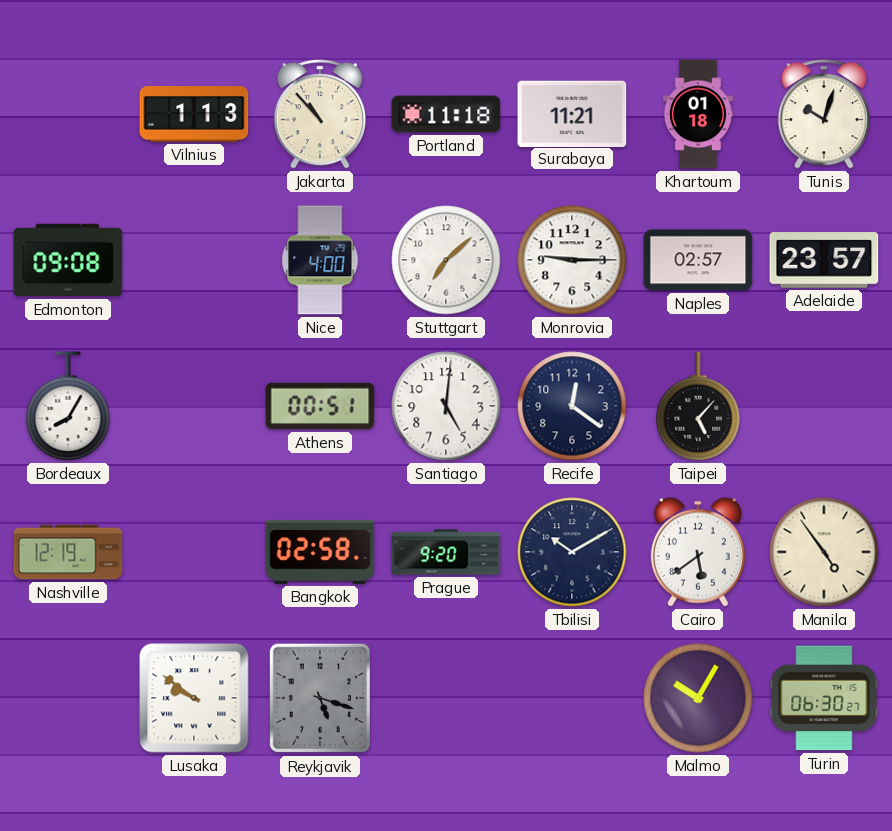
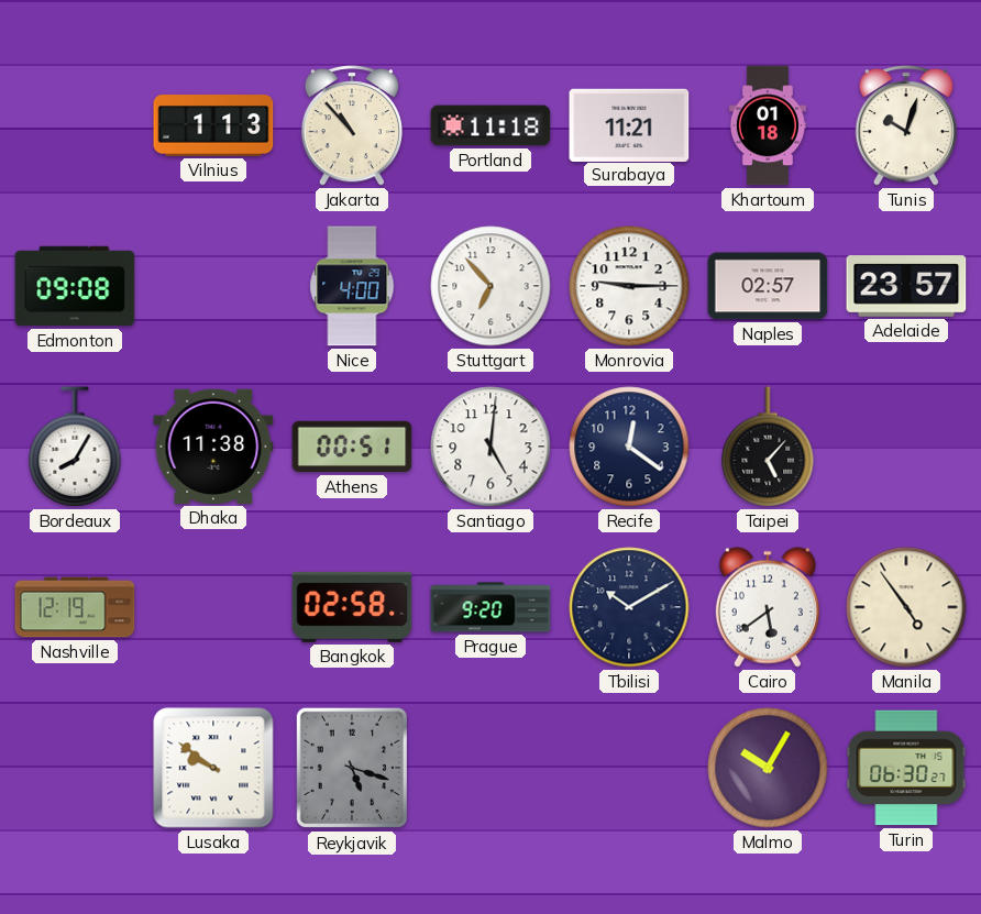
Stuttgart: 7:08 -> 6:53 (490, 286)
Dhaka: none -> 11:38 (213, 447)
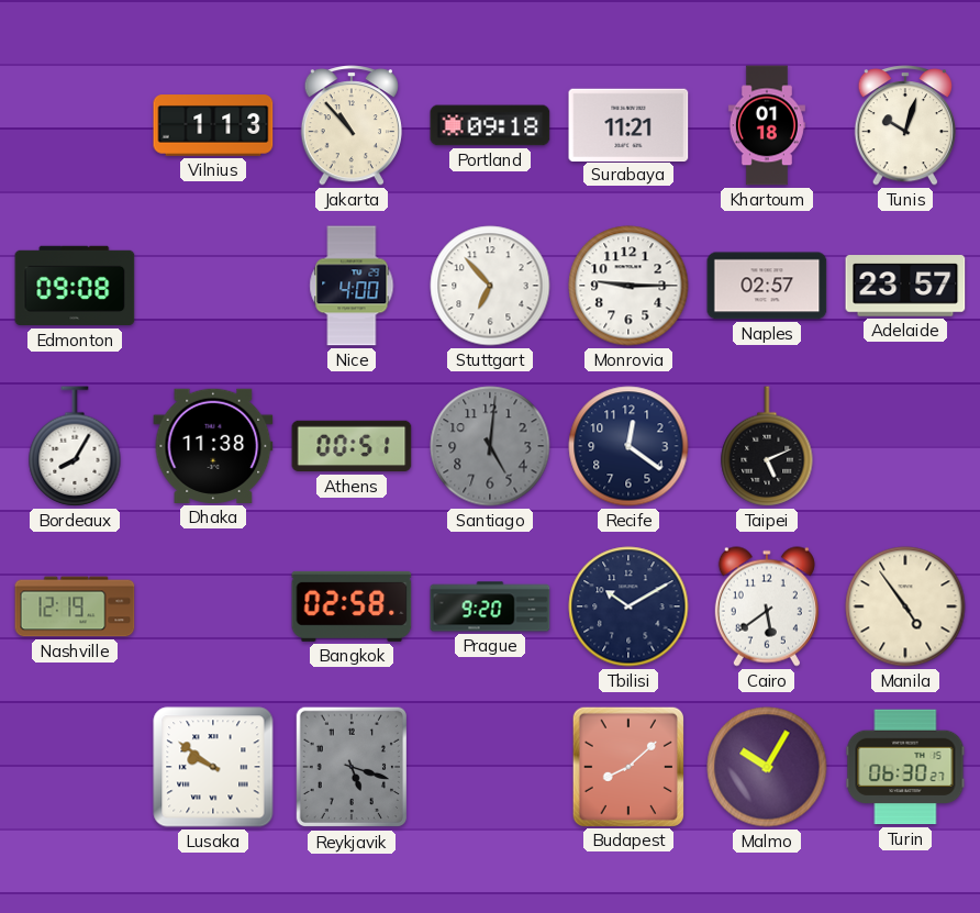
Portland: 11:18 -> 09:18 (490, 125)
Santiago dial: white -> grey (490, 446)
Taipei: 5:07 -> 5:11 (767, 446)
Budapest: none -> 8:08 (627, 766)
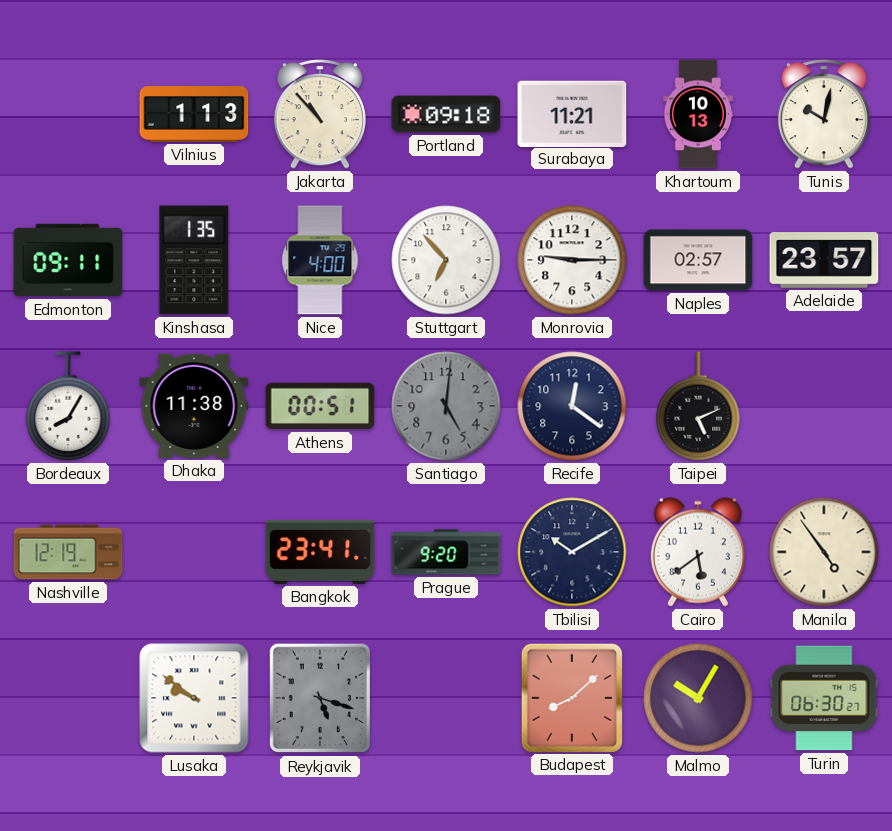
Khartoum: 01:18 -> 10:13 (698, 114)
Tunis: 10:03 -> 10:02 (823, 114)
Edmonton: 09:08 -> 09:11 (68, 260)
Kinshasa: none -> 1:35 (194, 260)
Bangkok: 02:58 -> 23:41 (320, 552)
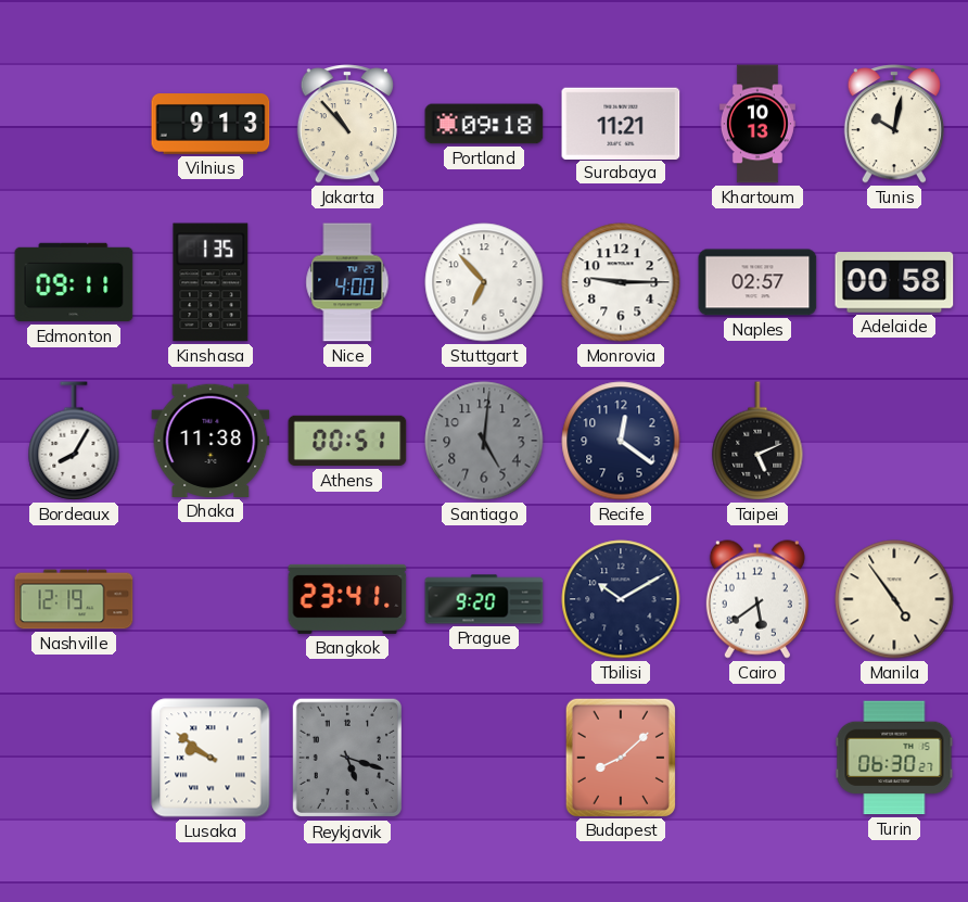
Vilnius: 1:13 -> 9:13 (211, 124)
Adelaide: 23:57 -> 00:58 (894, 282)
Malmo: 10:05 -> none (698, 698)
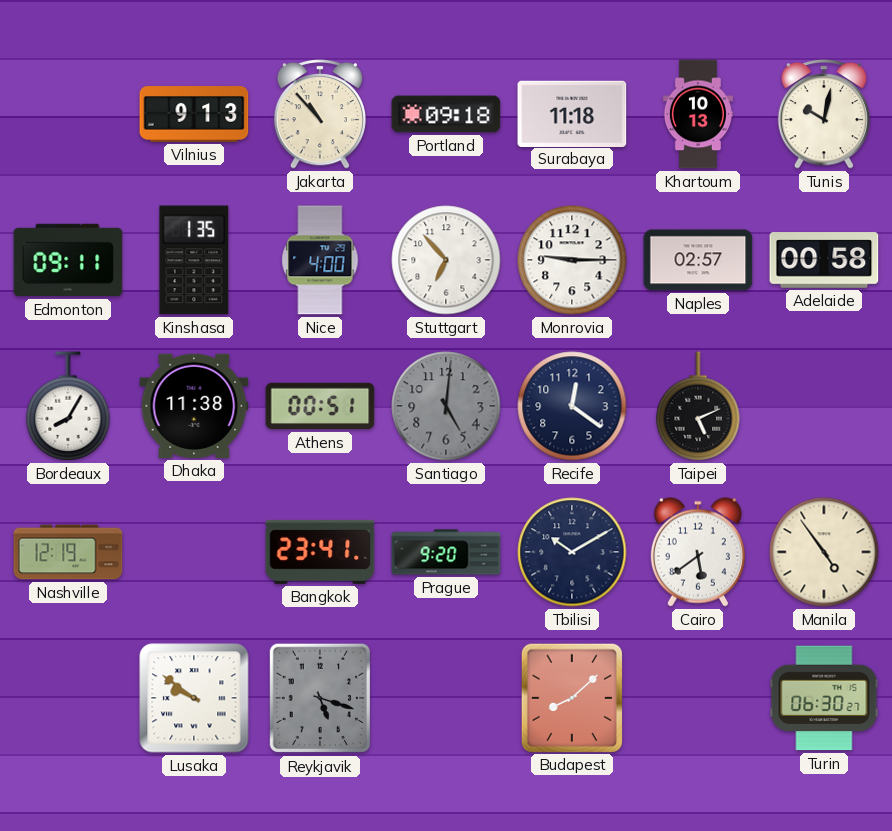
Surabaya: 11:21 -> 11:18 (572, 113)
